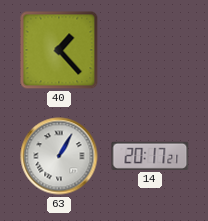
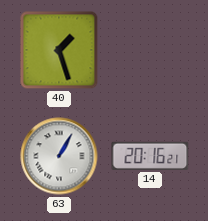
40: 1:23 -> 1:27 (59, 50)
14: 20:17 -> 20:16 (150, 156)
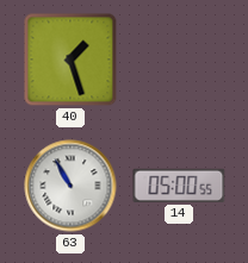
63: 1:05 -> 10:55 (70, 186)
14: 20:16 -> 05:00 (179, 186)
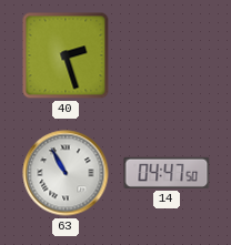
40: 1:27 -> 2:27 (66, 55)
14: 05:00 -> 04:47 (167, 173)
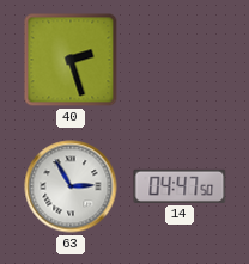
63: 10:55 -> 2:55 (71, 186)
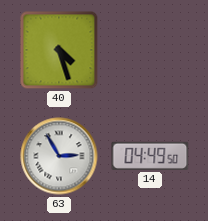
40: 2:27 -> 4:27 (59, 50)
14: 04:47 -> 04:49 (150, 156)
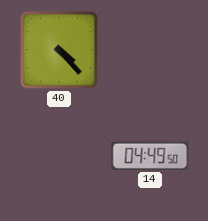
40: 4:27 -> 4:23 (59, 50)
63: 2:55 -> none (59, 156)
